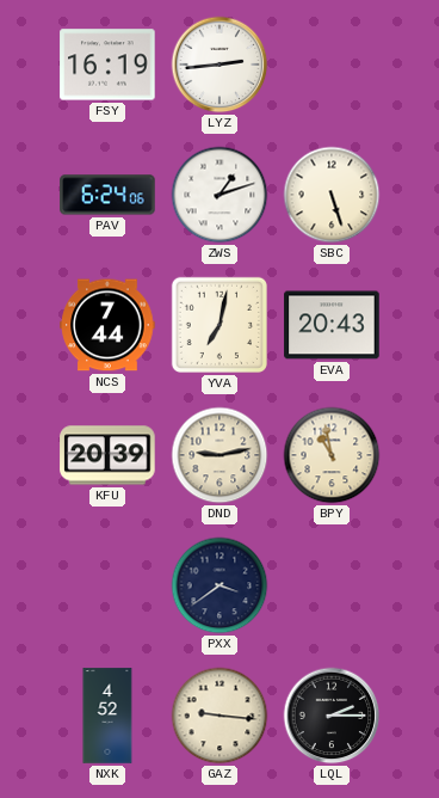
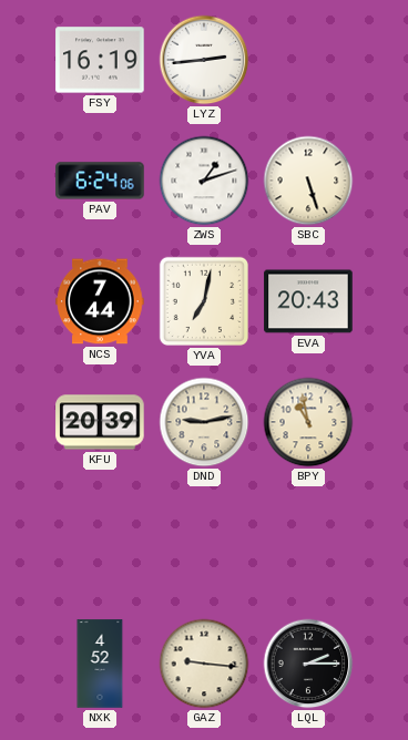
PXX: 3:39 -> none (219, 585)
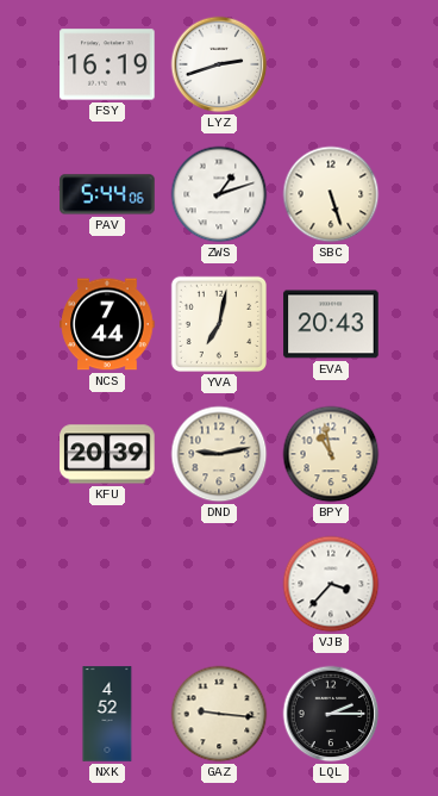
LYZ: 2:44 -> 2:42 (219, 64)
PAV: 6:24 -> 5:44 (107, 194)
VJB: none -> 3:37 (331, 584)
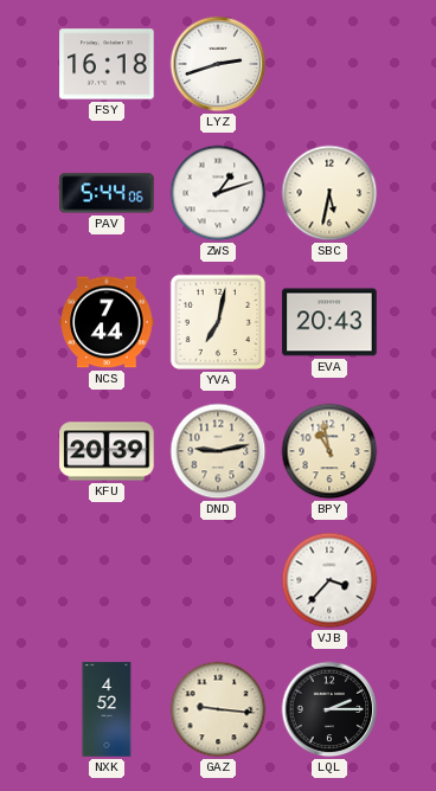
FSY: 16:19 -> 16:18 (107, 64)
SBC: 5:27 -> 5:32 (329, 193)
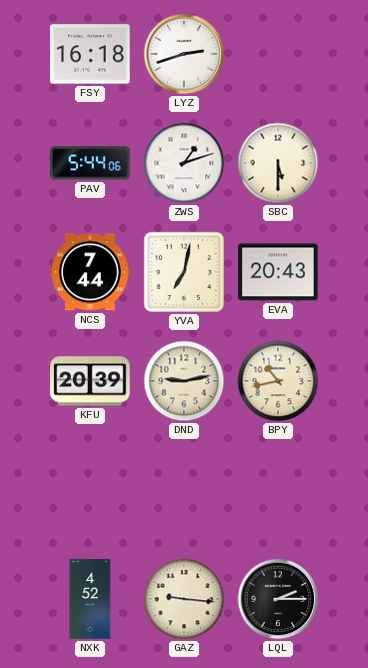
SBC: 5:32 -> 5:30 (278, 163)
BPY: 10:58 -> 10:43 (278, 381)
VJB: 3:37 -> none (329, 580)
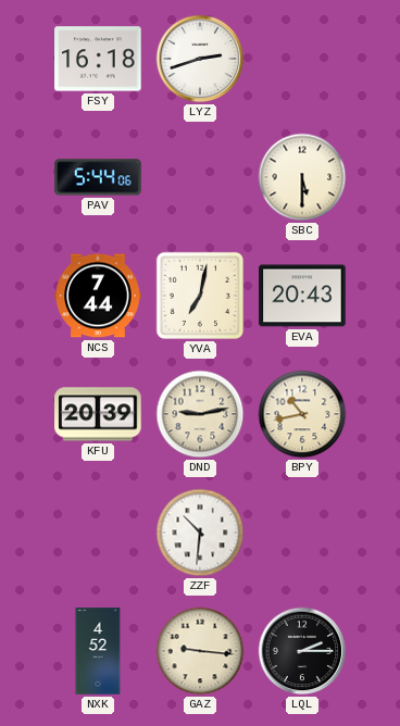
ZWS: 1:12 -> none (184, 163)
ZZF: none -> 10:31 (200, 533)
